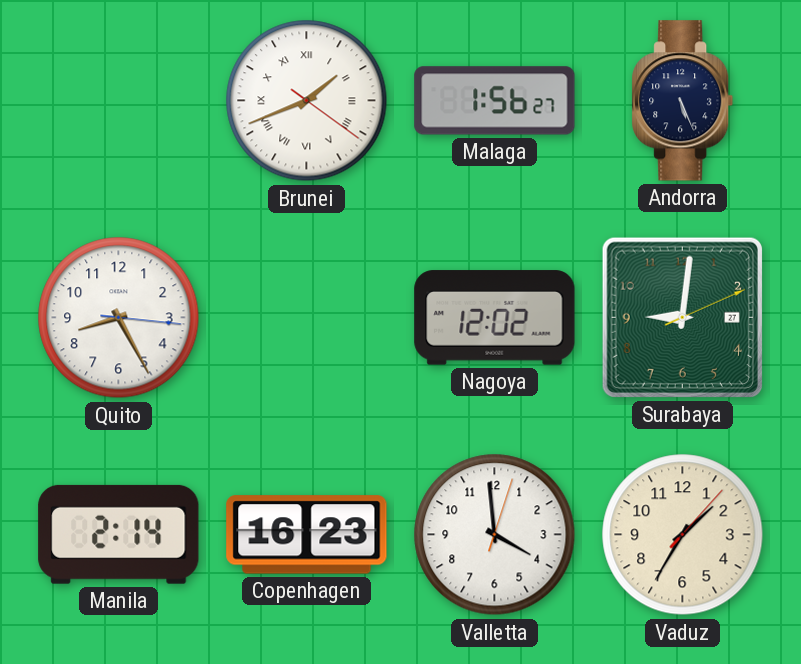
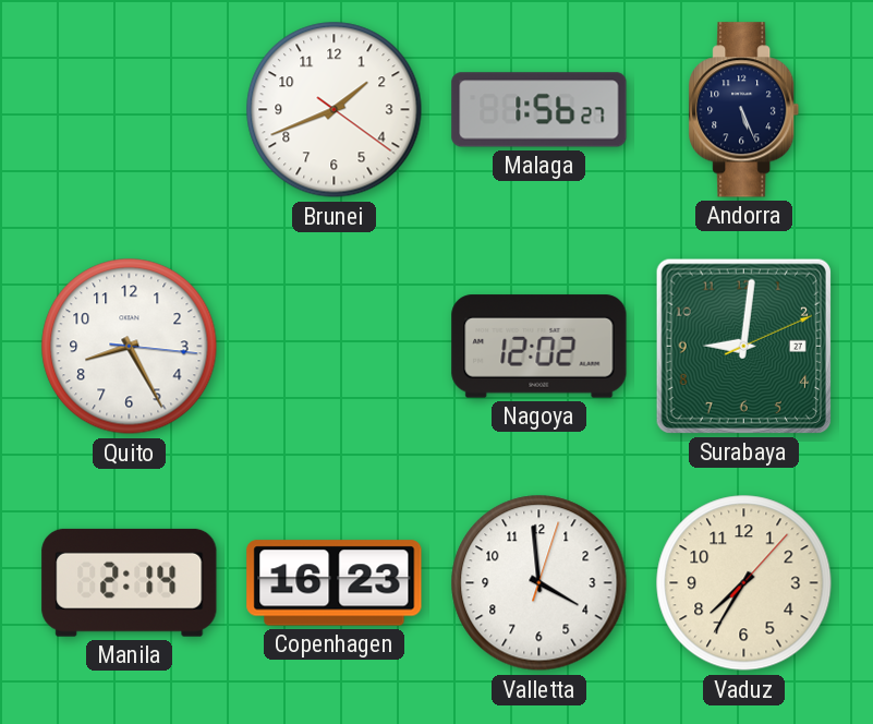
Brunei numerals: Roman -> Arabic (335, 110)
Vaduz: 1:35 -> 7:35 (744, 583)
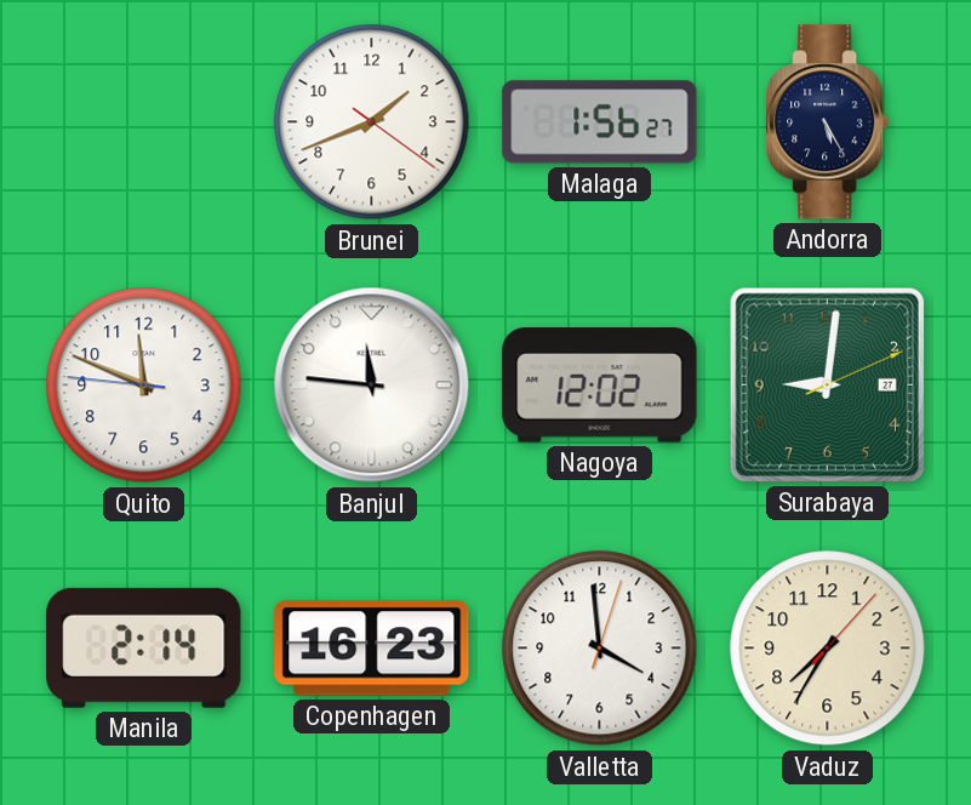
Andorra: 5:26 -> 5:25 (828, 122)
Quito: 8:25 -> 11:48 (144, 386)
Banjul: none -> 11:46 (372, 386)
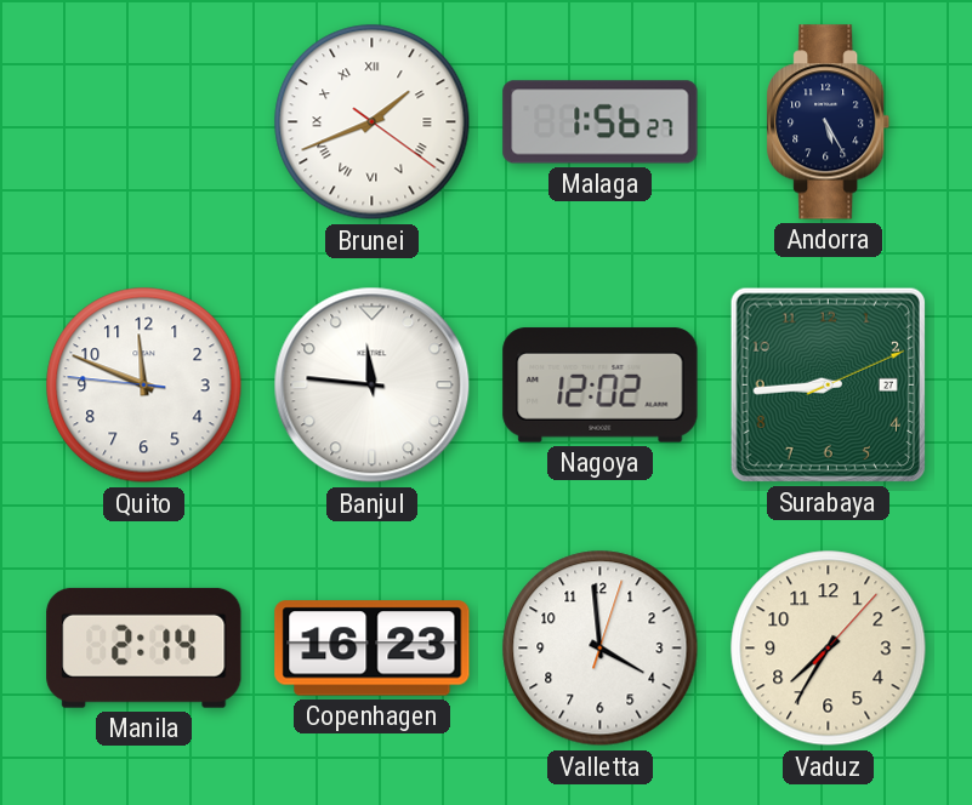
Brunei numerals: Arabic -> Roman (373, 122)
Surabaya: 9:01 -> 8:44 (828, 384)
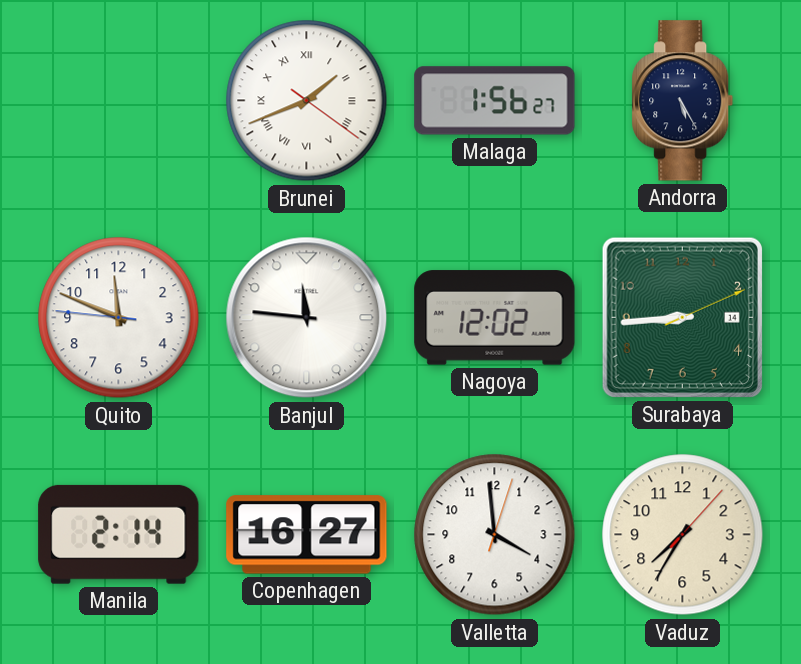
Surabaya date: 27 -> 14 (682, 317)
Copenhagen: 16:23 -> 16:27 (307, 535)
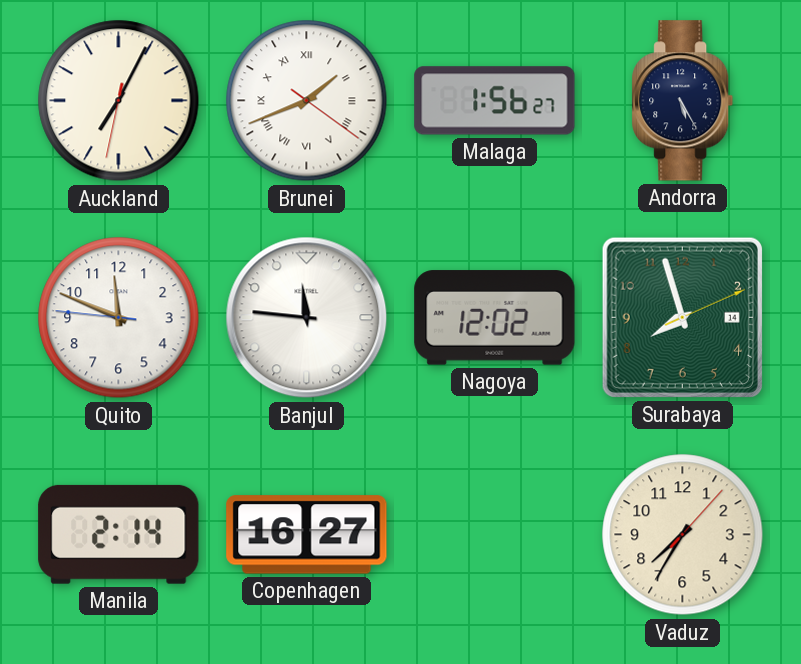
Auckland: none -> 7:04 (119, 101)
Surabaya: 8:44 -> 7:57 (682, 317)
Valletta: 3:59 -> none (495, 535)
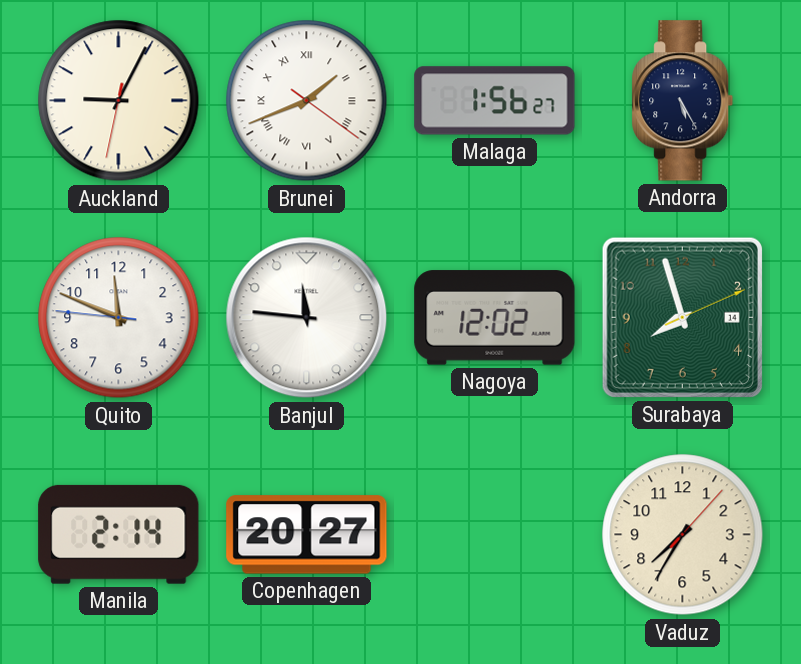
Auckland: 7:04 -> 9:04 (119, 101)
Copenhagen: 16:27 -> 20:27 (307, 535)
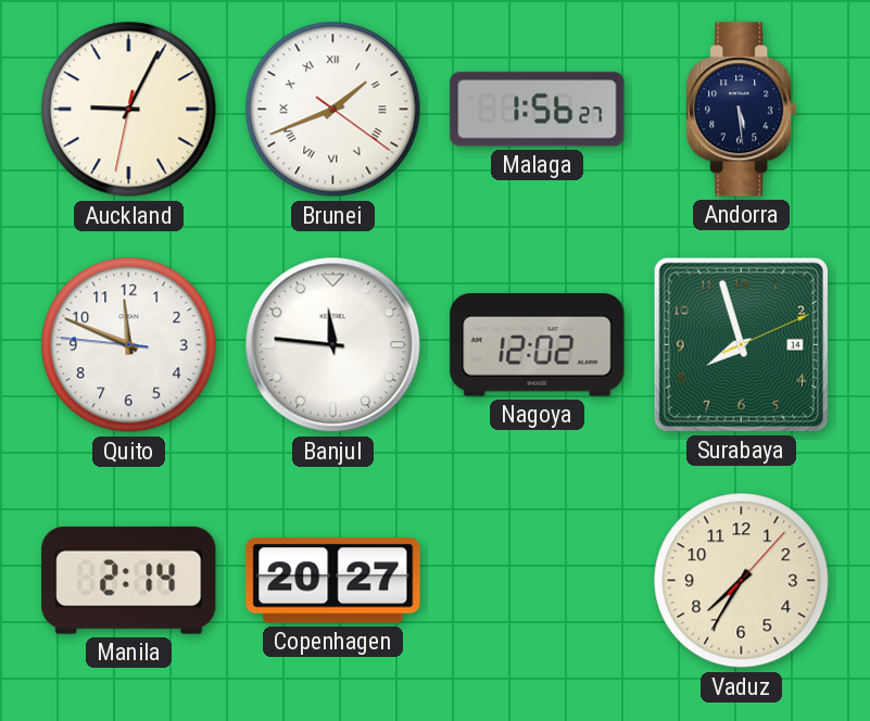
Andorra: 5:25 -> 5:29 (742, 110)
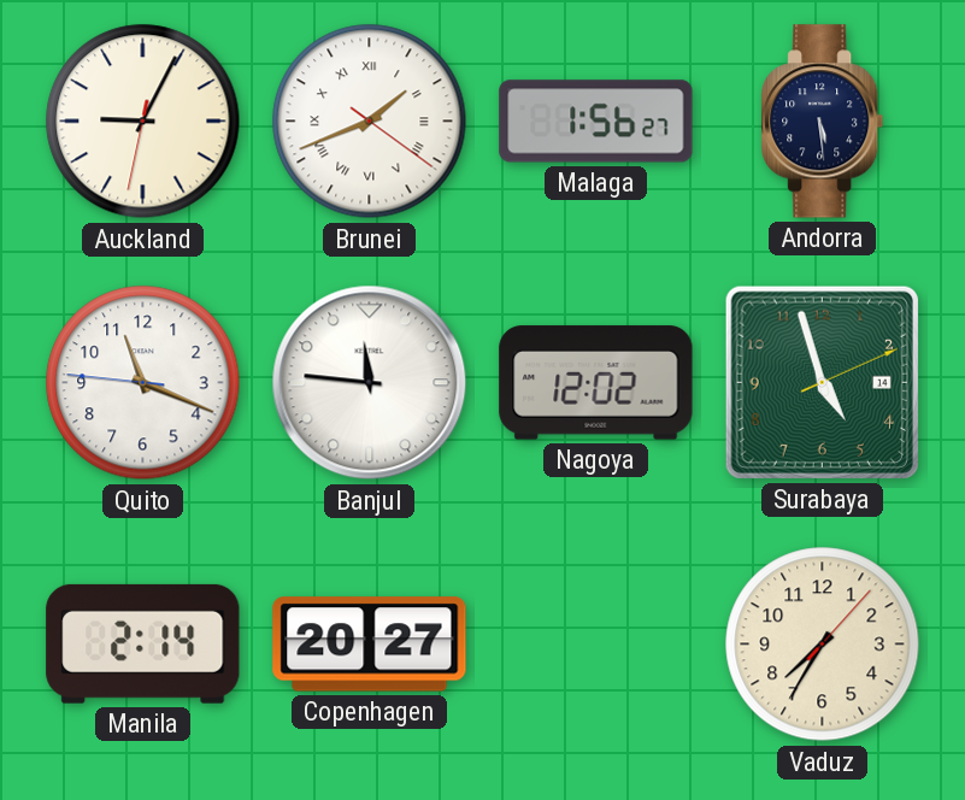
Quito: 11:48 -> 11:18 (143, 383)
Surabaya: 7:57 -> 4:57 (822, 382)
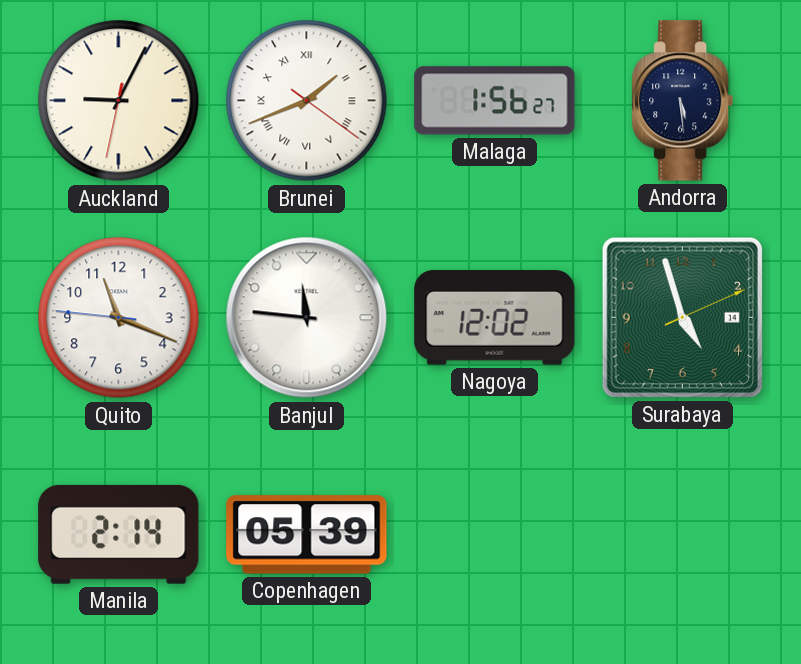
Copenhagen: 20:27 -> 05:39 (307, 535)
Vaduz: 7:35 -> none (823, 645)
